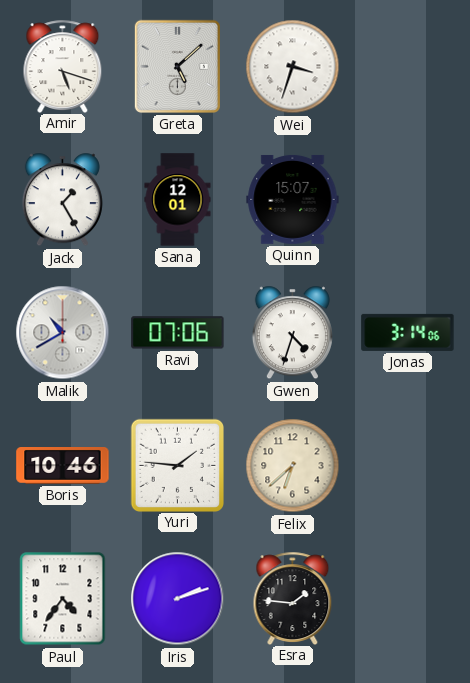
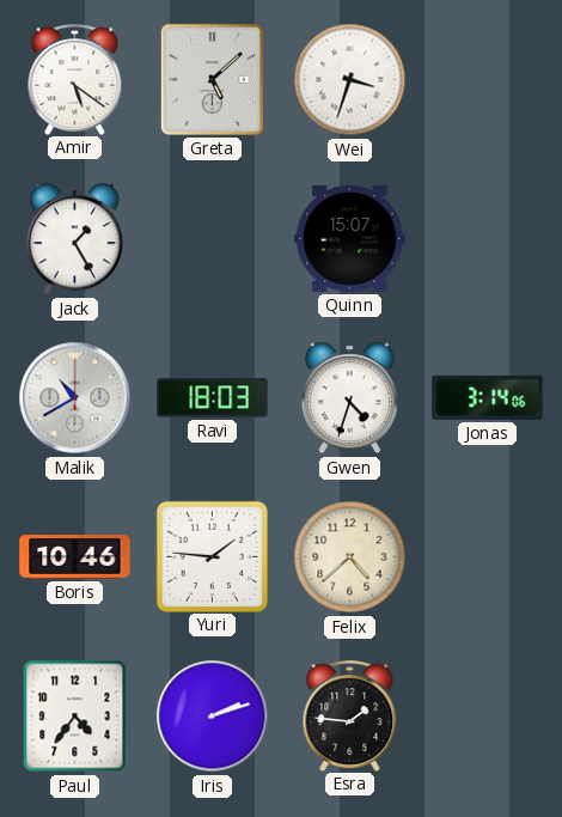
Amir: 5:18 -> 5:21 (75, 79)
Sana: 12:01 -> none (178, 200)
Ravi: 07:06 -> 18:03 (213, 398)
Felix: 6:38 -> 4:38 (350, 557)
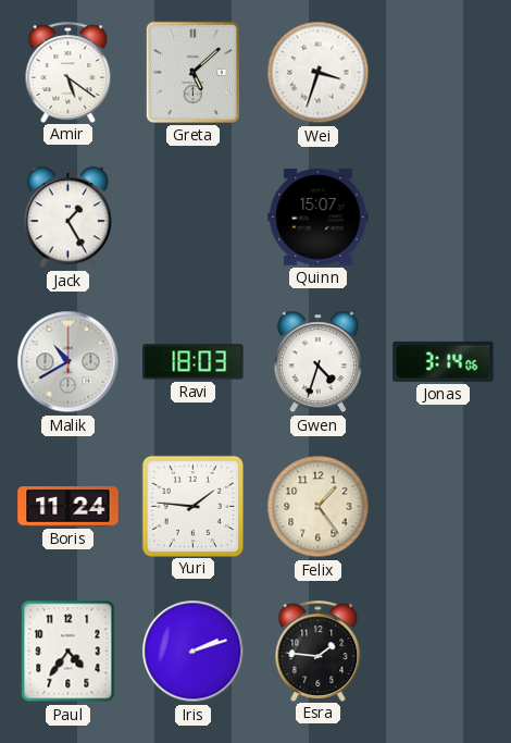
Boris: 10:46 -> 11:24 (68, 507)
Felix: 4:38 -> 1:24 (319, 507)
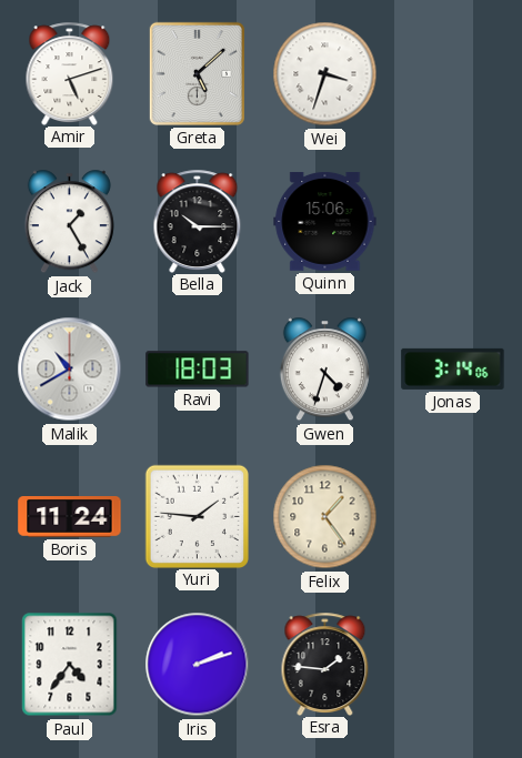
Amir: 5:21 -> 5:12 (70, 73)
Bella: none -> 10:15 (198, 221)
Quinn: 15:07 -> 15:06 (325, 222)
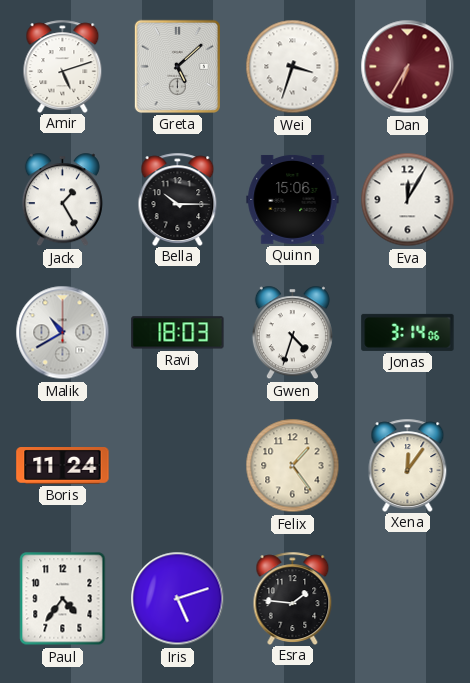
Dan: none -> 6:35 (408, 67)
Eva: none -> 12:05 (408, 200)
Yuri: 1:46 -> none (197, 516)
Xena: none -> 12:06 (408, 465)
Iris: 2:12 -> 5:12 (178, 599)
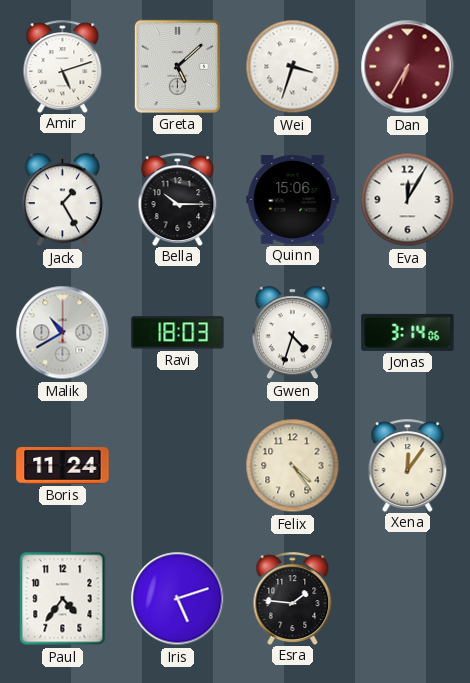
Felix: 1:24 -> 4:24 (293, 466)
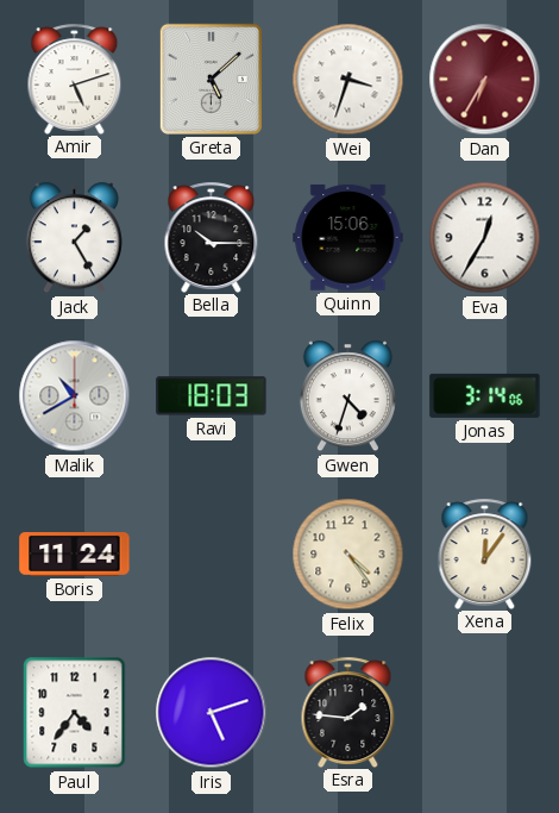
Eva: 12:05 -> 12:35 (485, 238)
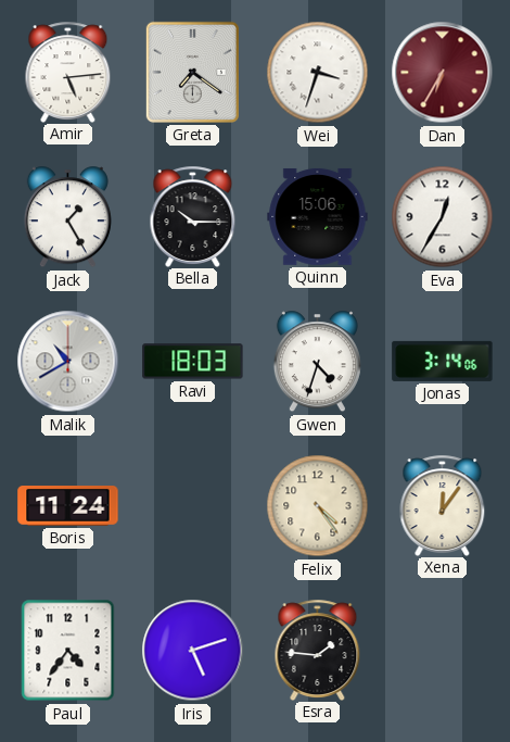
Amir: 5:12 -> 5:14 (68, 72)
Greta: 5:08 -> 7:21 (192, 72)
